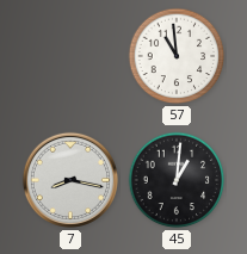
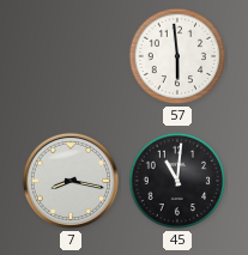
57: 10:59 -> 5:59 (177, 56)
45: 1:01 -> 11:01 (177, 181)
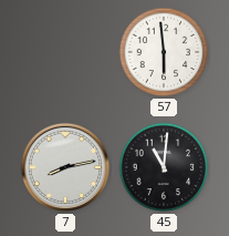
7: 8:17 -> 8:13 (65, 167)
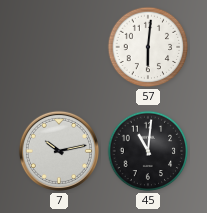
57: 5:59 -> 6:01 (148, 47)
7: 8:13 -> 10:13 (59, 151)
